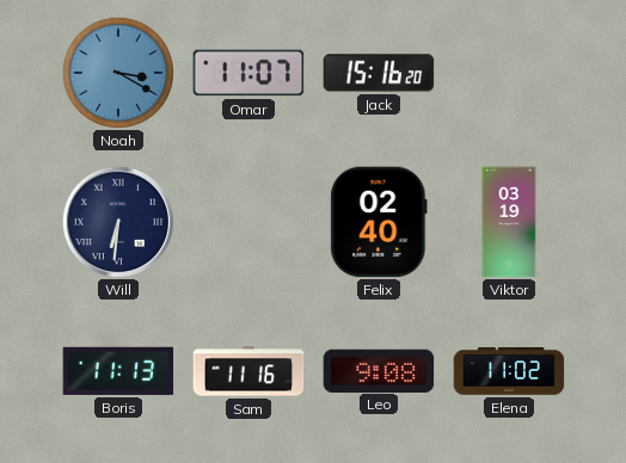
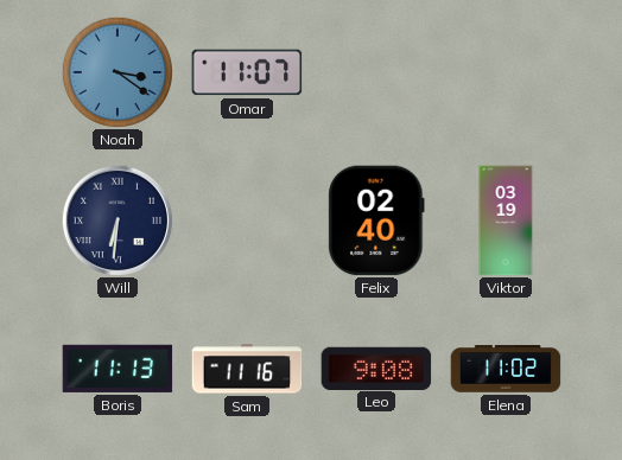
Noah: 3:20 -> 3:21 (118, 72)
Jack: 15:16 -> none (379, 73)
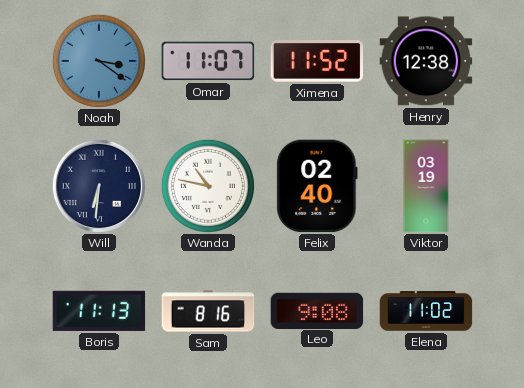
Ximena: none -> 11:52 (317, 62)
Henry: none -> 12:38 (426, 61)
Wanda: none -> 10:47 (208, 186)
Sam: 11:16 -> 8:16 (208, 311)
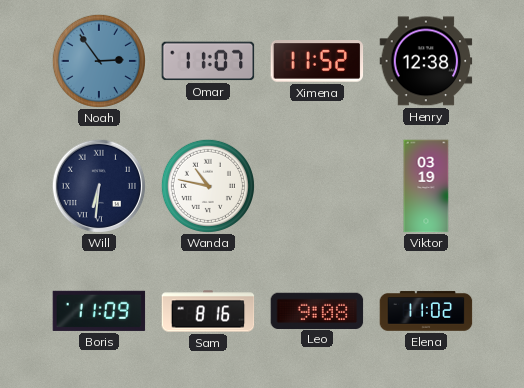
Noah: 3:21 -> 2:54 (99, 61)
Felix: 02:40 -> none (317, 186)
Boris: 11:13 -> 11:09 (99, 311)
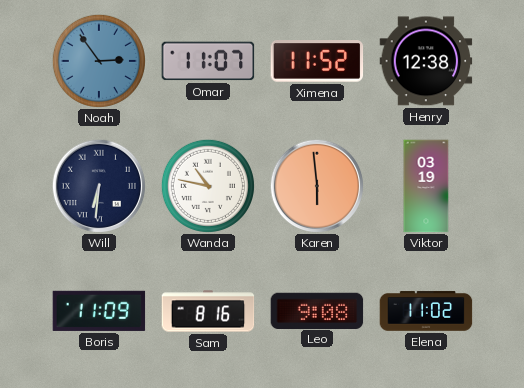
Karen: none -> 5:59 (316, 185)
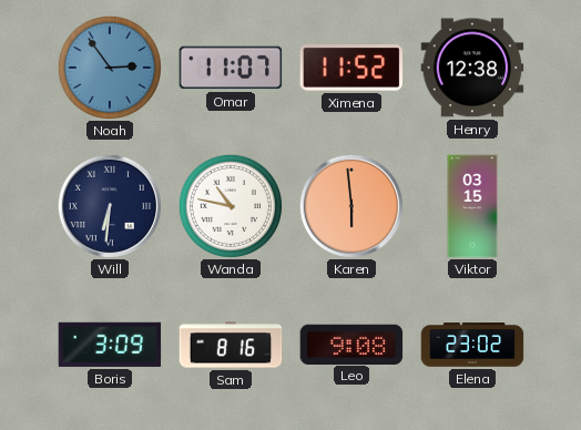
Viktor: 03:19 -> 03:15 (472, 206)
Boris: 11:09 -> 3:09 (110, 345)
Elena: 11:02 -> 23:02 (472, 345)
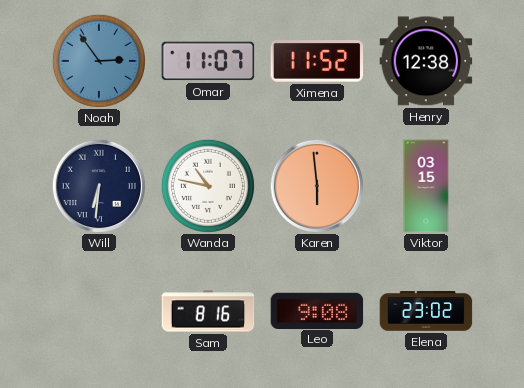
Boris: 3:09 -> none (110, 345)
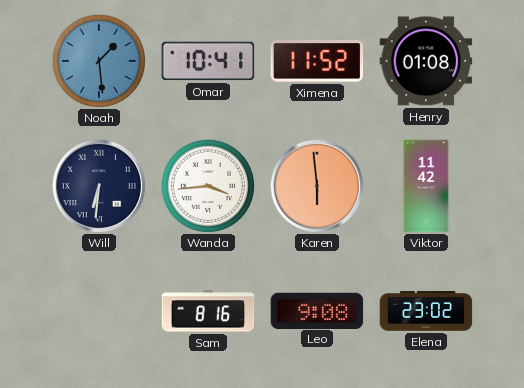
Noah: 2:54 -> 1:29 (99, 61)
Omar: 11:07 -> 10:41 (208, 61)
Henry: 12:38 -> 01:08 (426, 61)
Wanda: 10:47 -> 3:44 (208, 186)
Viktor: 03:15 -> 11:42 (426, 186)
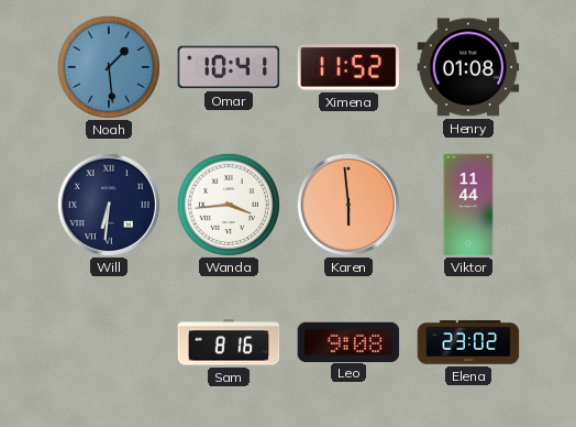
Viktor: 11:42 -> 11:44 (468, 205)
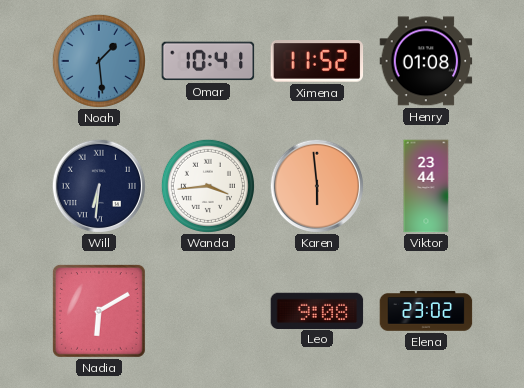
Viktor: 11:44 -> 23:44 (426, 186)
Nadia: none -> 6:10 (99, 311)
Sam: 8:16 -> none (229, 342)
